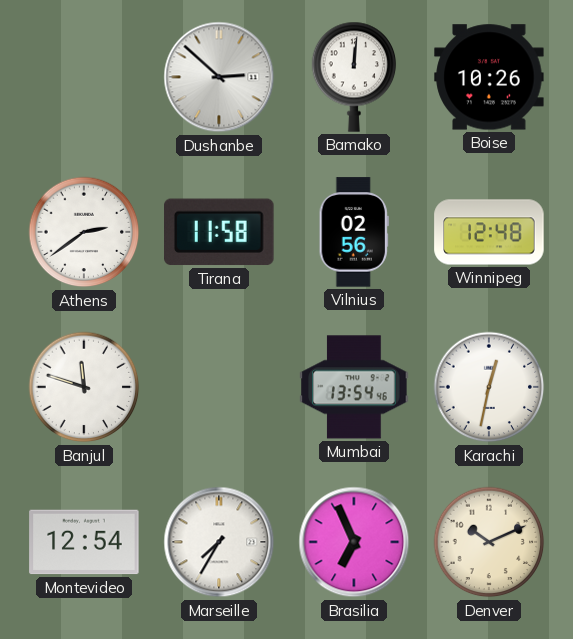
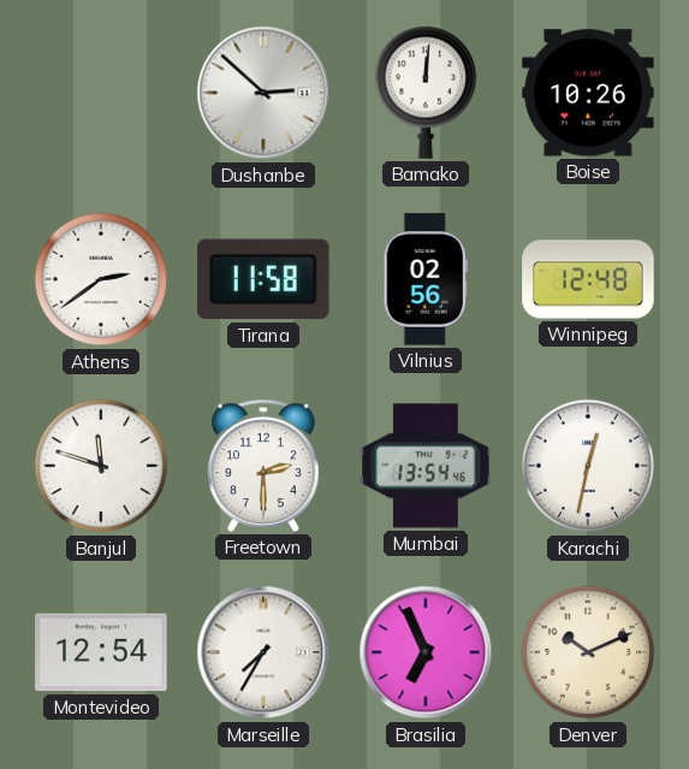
Freetown: none -> 2:30 (265, 466)
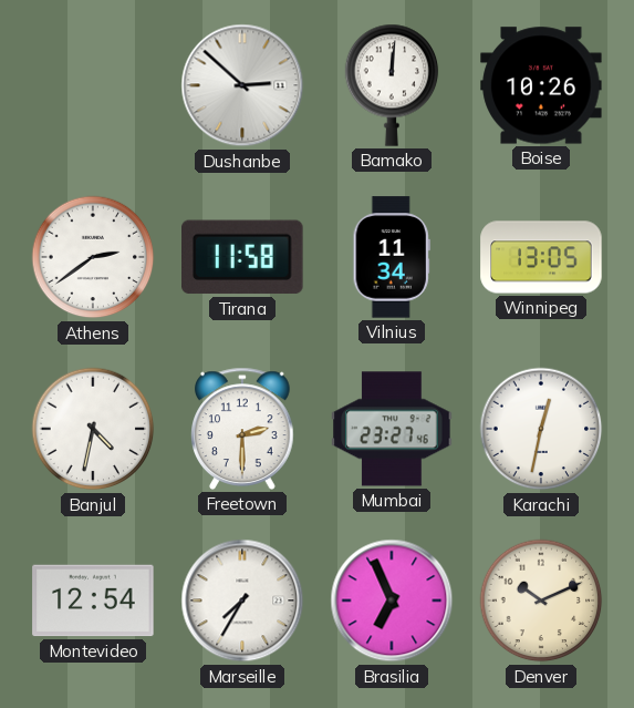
Vilnius: 02:56 -> 11:34 (392, 257)
Winnipeg: 12:48 -> 13:05 (541, 257)
Banjul: 11:48 -> 4:32 (93, 429)
Mumbai: 13:54 -> 23:27 (392, 429)
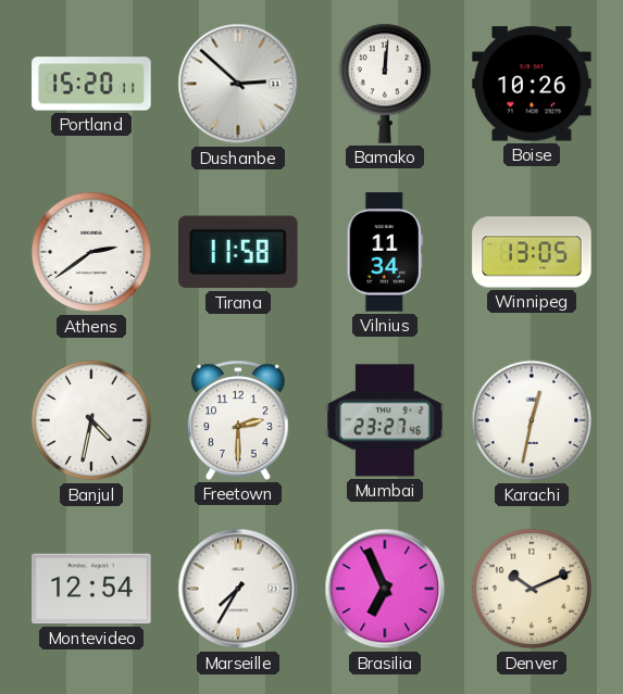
Portland: none -> 15:20 (91, 84)
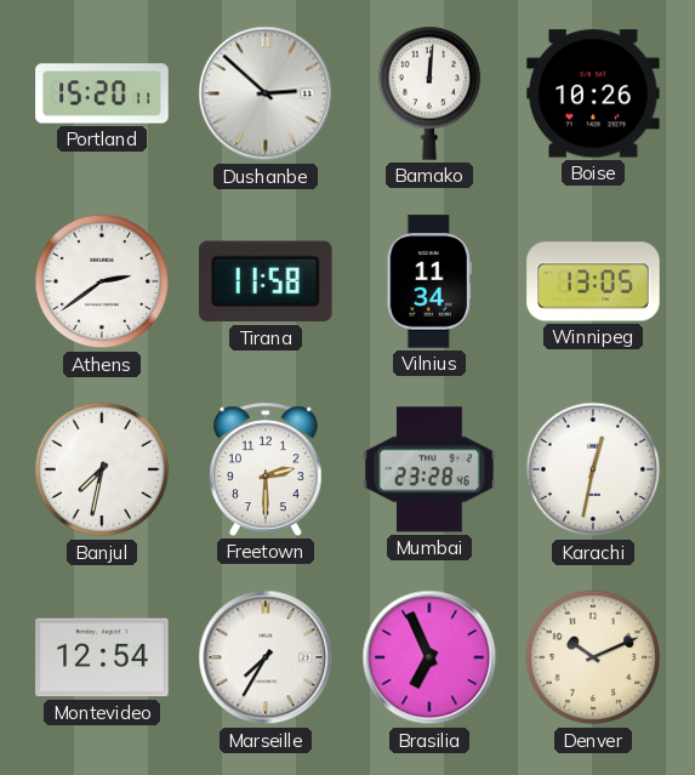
Banjul: 4:32 -> 7:32 (102, 469)
Mumbai: 23:27 -> 23:28 (429, 469)
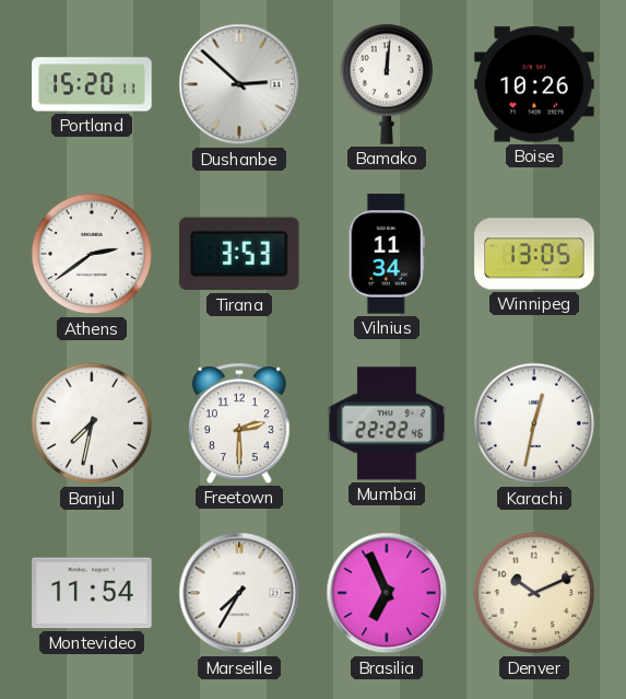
Tirana: 11:58 -> 3:53 (240, 254)
Mumbai: 23:28 -> 22:22 (387, 423)
Montevideo: 12:54 -> 11:54 (92, 593)
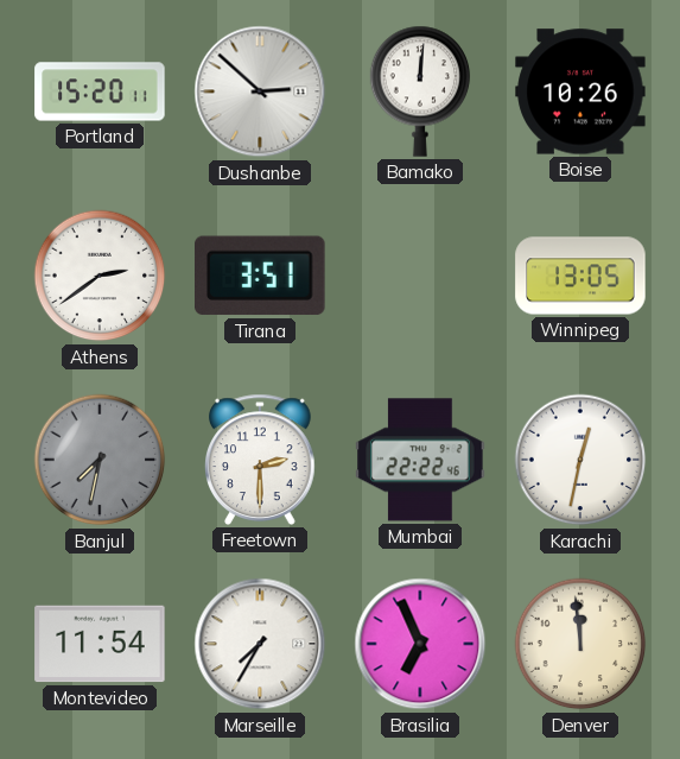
Tirana: 3:53 -> 3:51 (261, 276)
Vilnius: 11:34 -> none (387, 254)
Banjul dial: white -> grey (100, 460)
Denver: 10:11 -> 11:59 (580, 644)
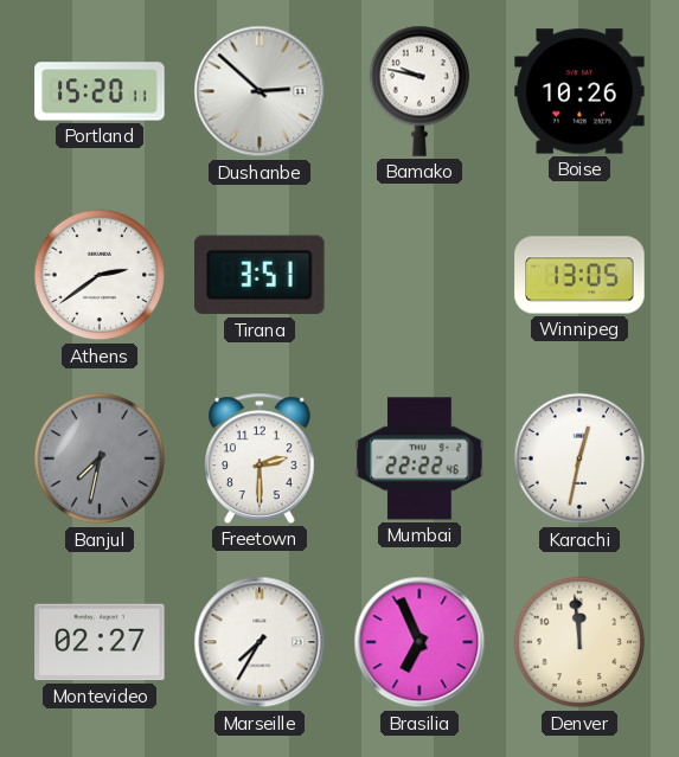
Bamako: 12:01 -> 9:47 (419, 91)
Montevideo: 11:54 -> 02:27 (100, 642)
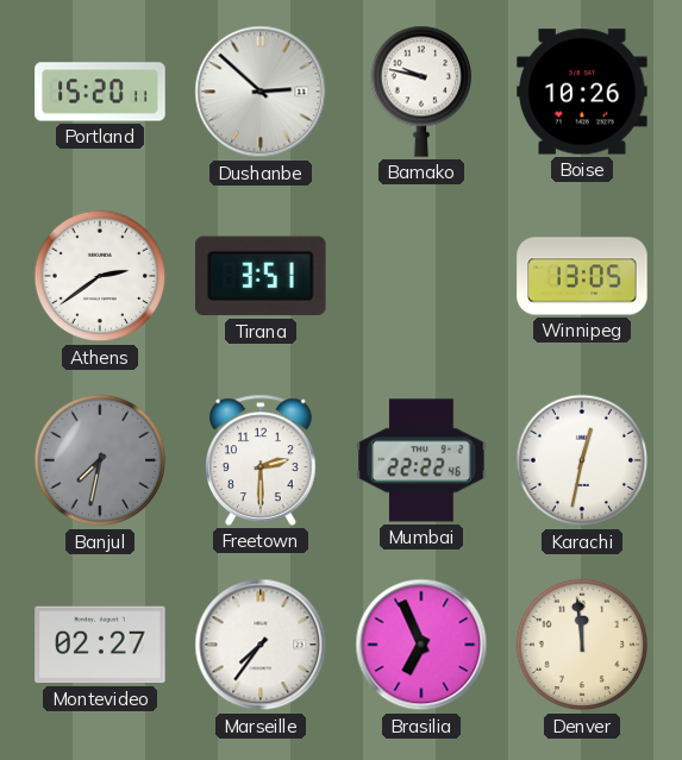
Marseille: 7:35 -> 7:36 (261, 645)
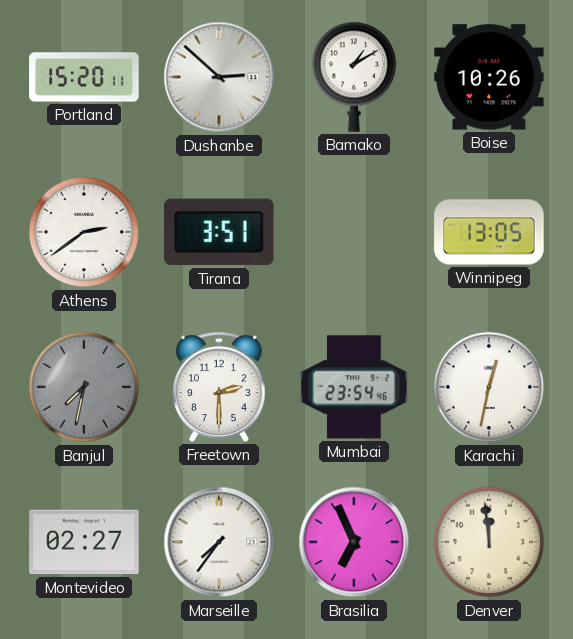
Bamako: 9:47 -> 1:10 (354, 77)
Mumbai: 22:22 -> 23:54 (354, 387)
